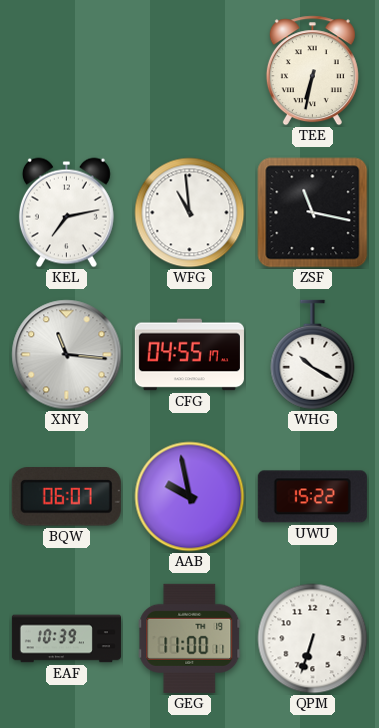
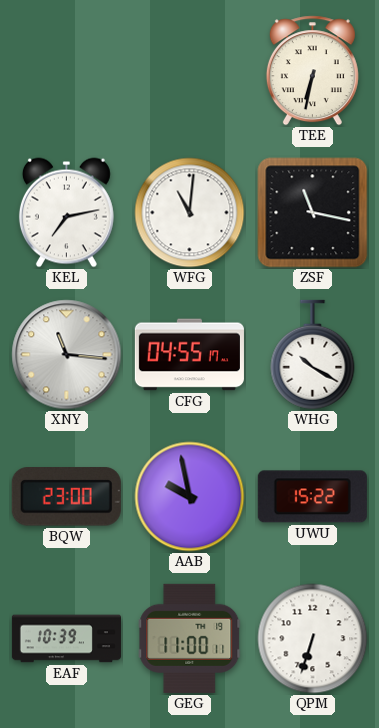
WFG: 10:59 -> 11:01 (190, 213)
BQW: 06:07 -> 23:00 (66, 497)
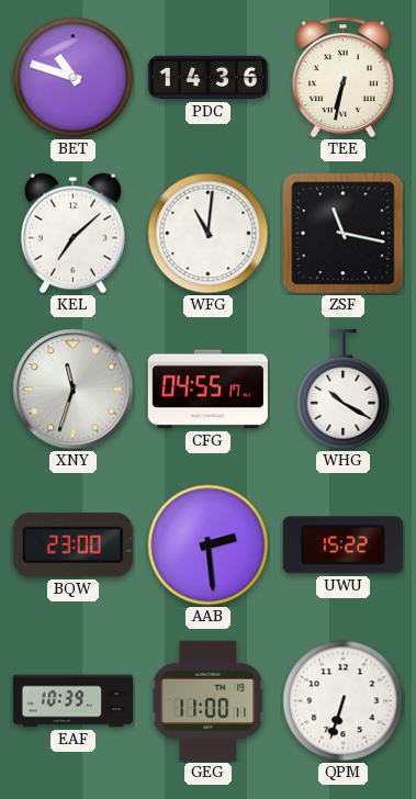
BET: none -> 10:48 (74, 78)
PDC: none -> 14:36 (207, 78)
KEL: 7:13 -> 7:08 (72, 234)
XNY: 11:16 -> 11:33 (74, 390)
AAB: 9:58 -> 2:29 (209, 545)
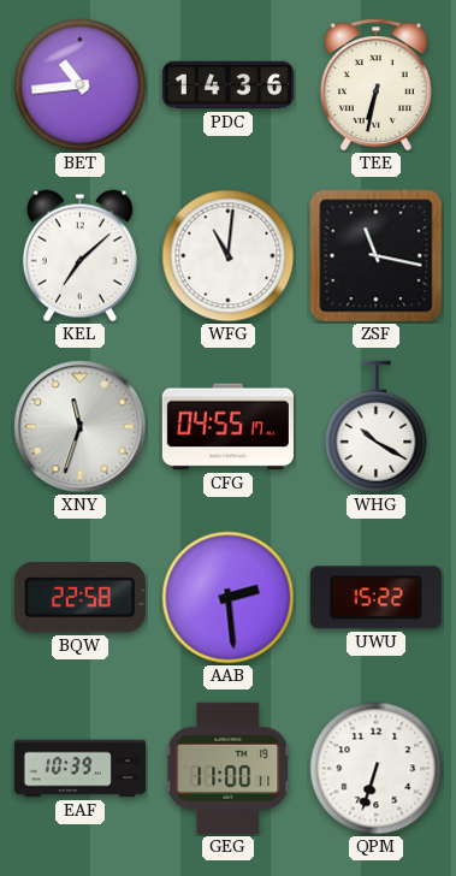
BET: 10:48 -> 10:44 (81, 85)
BQW: 23:00 -> 22:58 (79, 598)
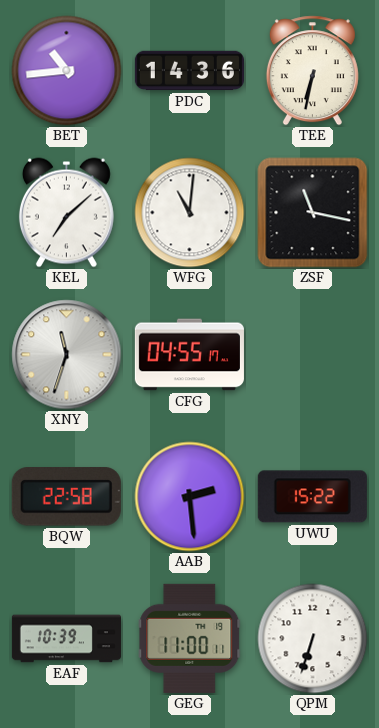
WHG: 10:20 -> none (377, 427)
